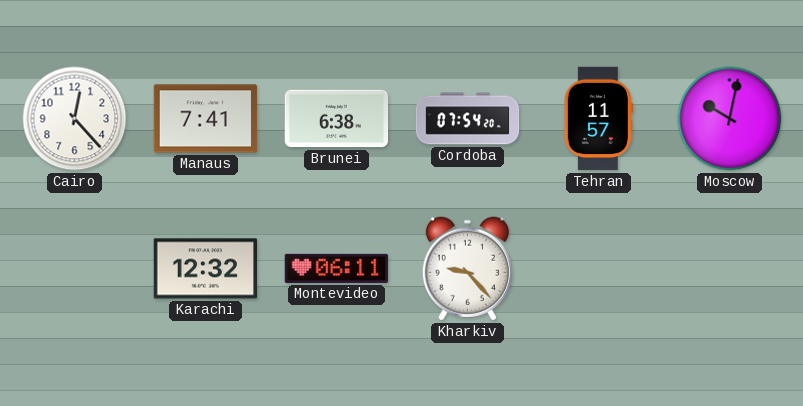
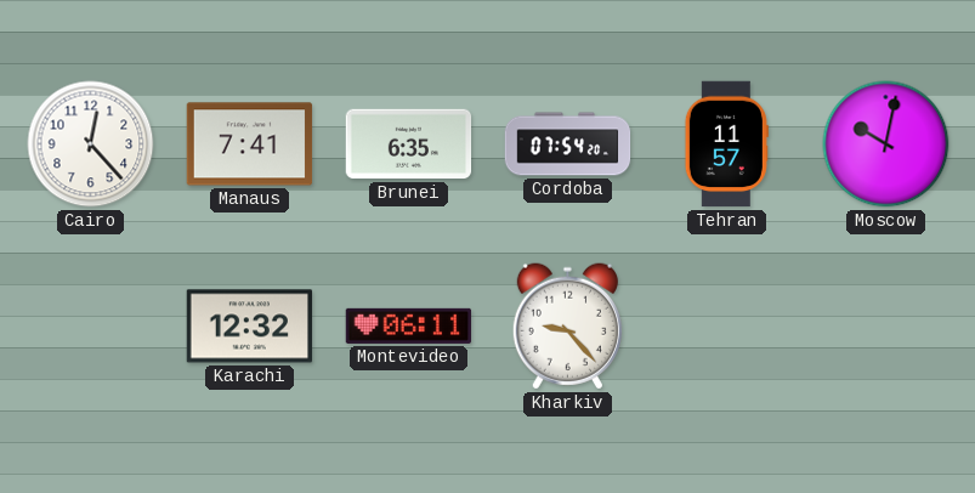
Brunei: 6:38 -> 6:35 (409, 144)
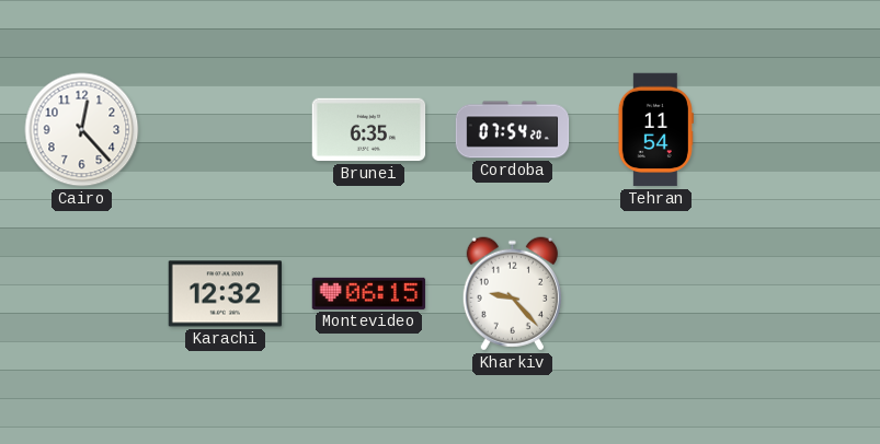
Manaus: 7:41 -> none (250, 144)
Tehran: 11:57 -> 11:54 (655, 130)
Moscow: 10:02 -> none (886, 144)
Montevideo: 06:11 -> 06:15 (369, 293)
